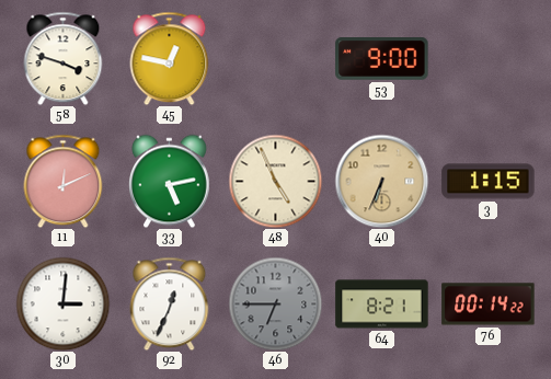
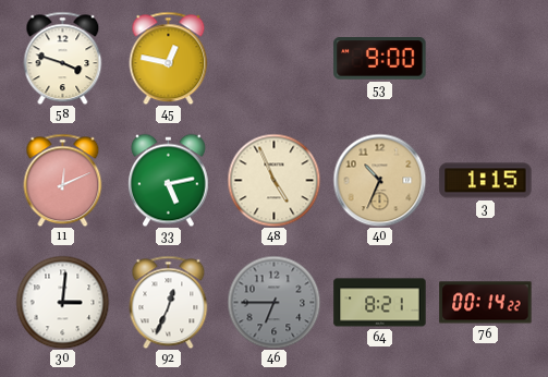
40: 6:34 -> 10:34 (379, 180)
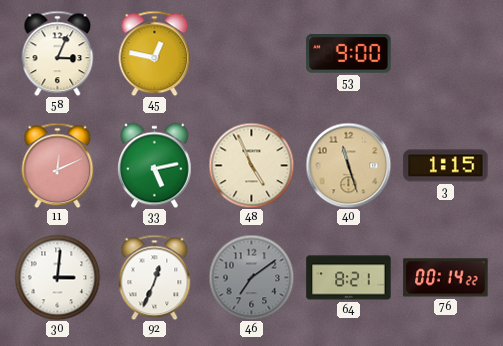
58: 3:48 -> 3:04 (58, 53)
40: 10:34 -> 11:27 (348, 165)
46: 6:45 -> 7:09 (251, 277)
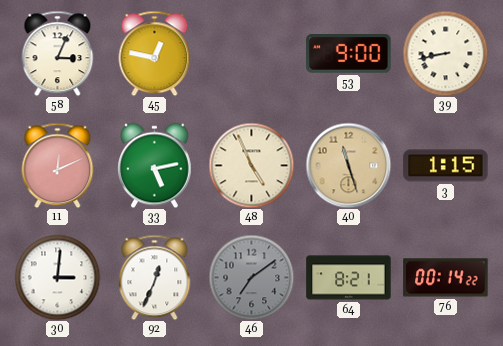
39: none -> 8:43 (445, 53)
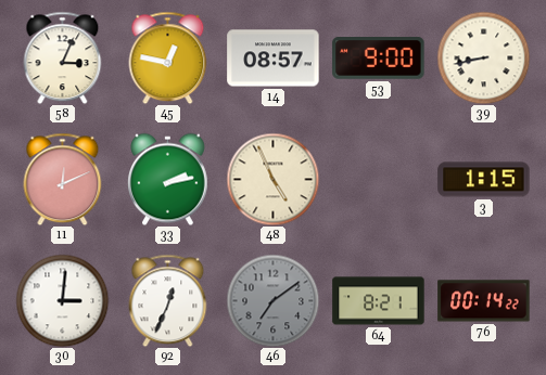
14: none -> 08:57 (274, 59)
33: 5:13 -> 2:13 (168, 179)
40: 11:27 -> none (348, 165)
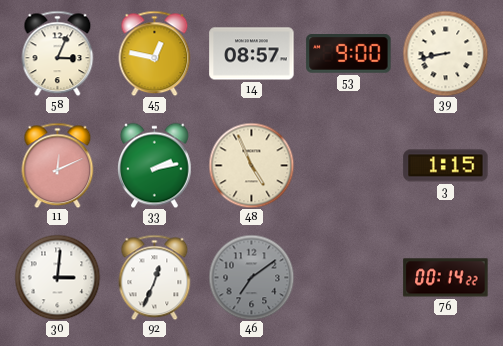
64: 8:21 -> none (379, 301)
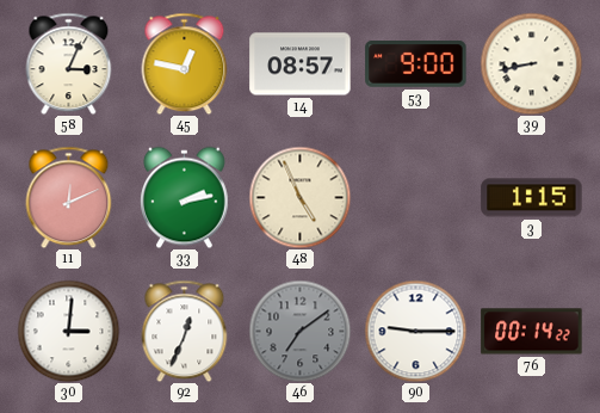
90: none -> 9:15 (415, 331)
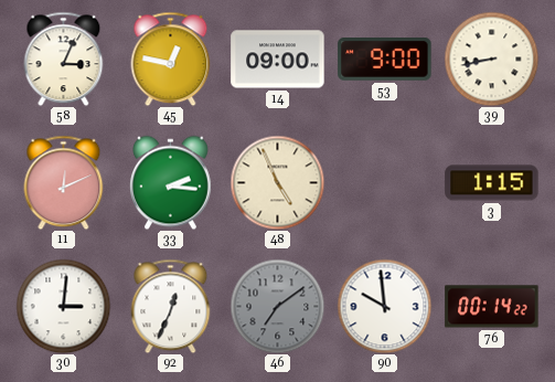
14: 08:57 -> 09:00 (278, 60)
33: 2:13 -> 2:16 (171, 182)
90: 9:15 -> 9:59 (384, 306)
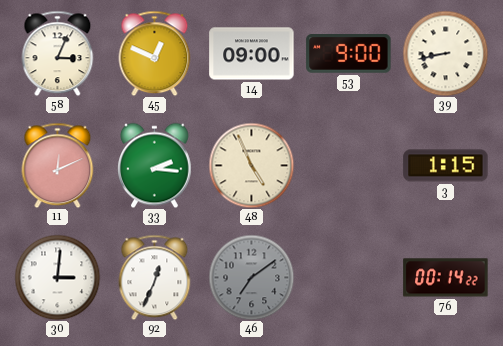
45: 12:47 -> 12:49 (155, 53)
90: 9:59 -> none (384, 306)
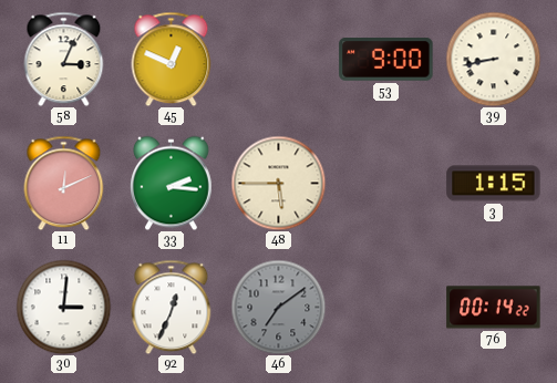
14: 09:00 -> none (252, 54)
48: 4:56 -> 5:45 (278, 183)
